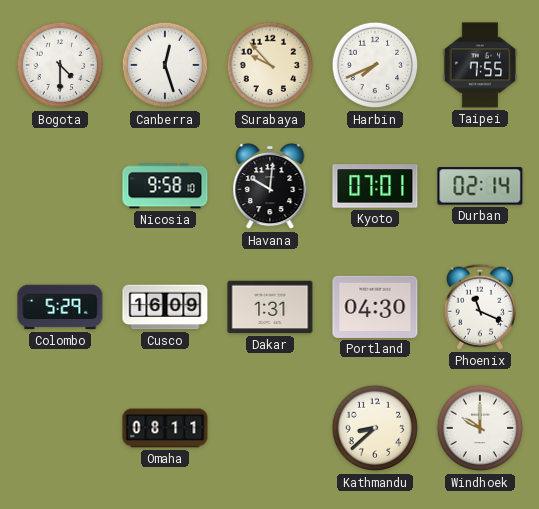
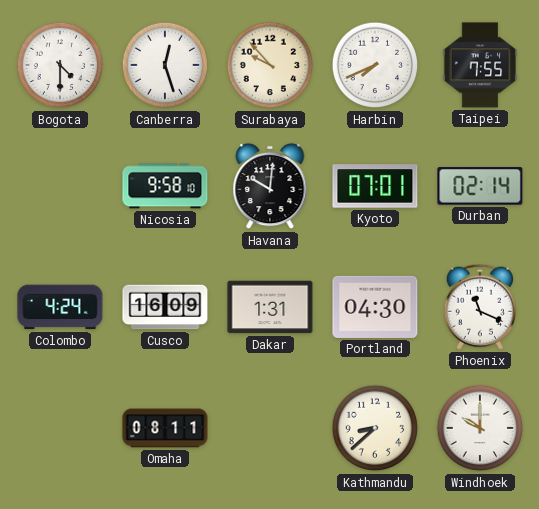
Colombo: 5:29 -> 4:24 (60, 307)
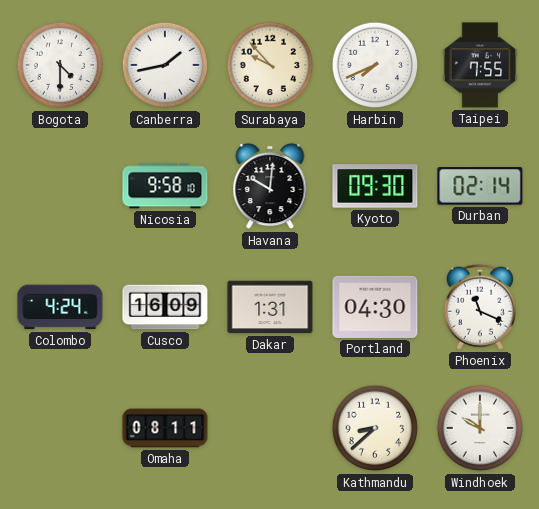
Canberra: 12:27 -> 1:43 (165, 65)
Kyoto: 07:01 -> 09:30 (375, 186)
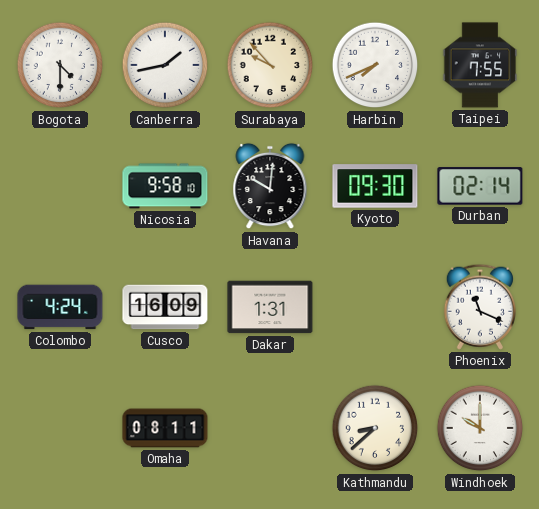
Portland: 04:30 -> none (375, 307)
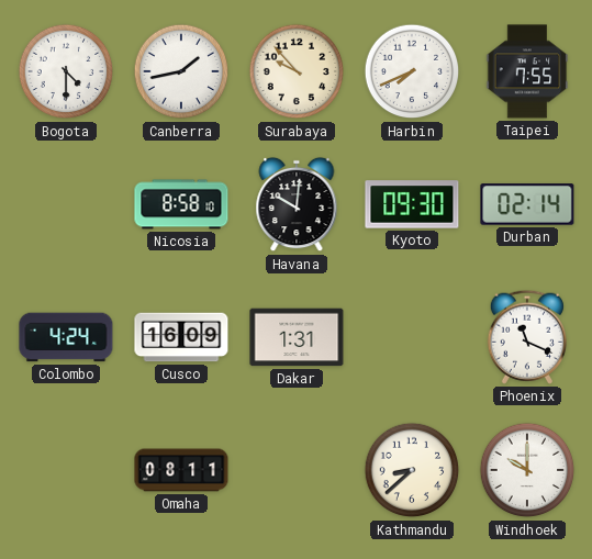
Nicosia: 9:58 -> 8:58 (181, 204)
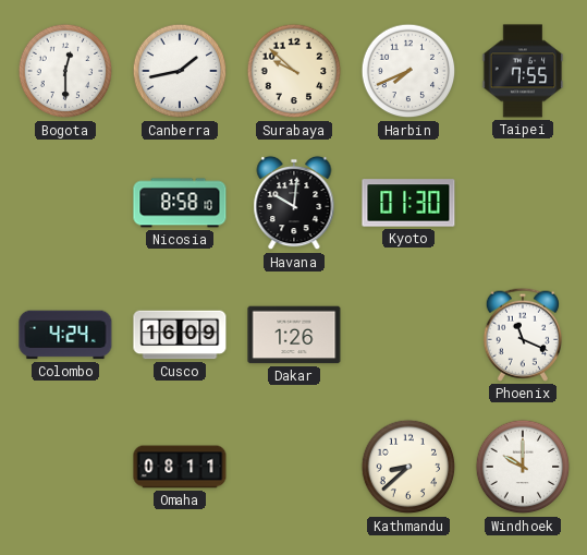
Bogota: 4:30 -> 12:30 (65, 71)
Surabaya: 9:53 -> 9:52 (294, 71)
Kyoto: 09:30 -> 01:30 (408, 203)
Durban: 02:14 -> none (527, 204)
Dakar: 1:31 -> 1:26 (294, 335)
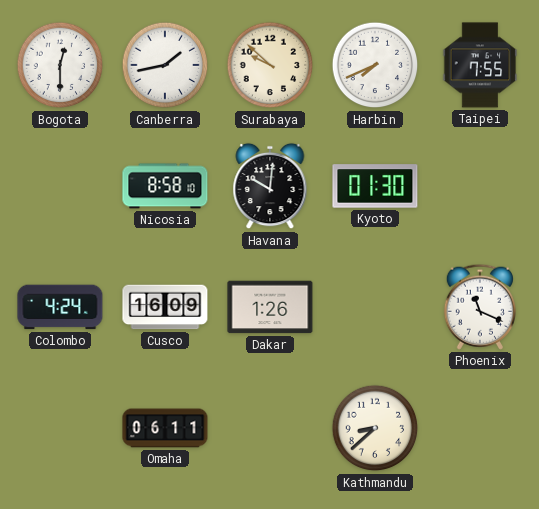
Omaha: 08:11 -> 06:11 (165, 428)
Windhoek: 10:00 -> none (523, 467)
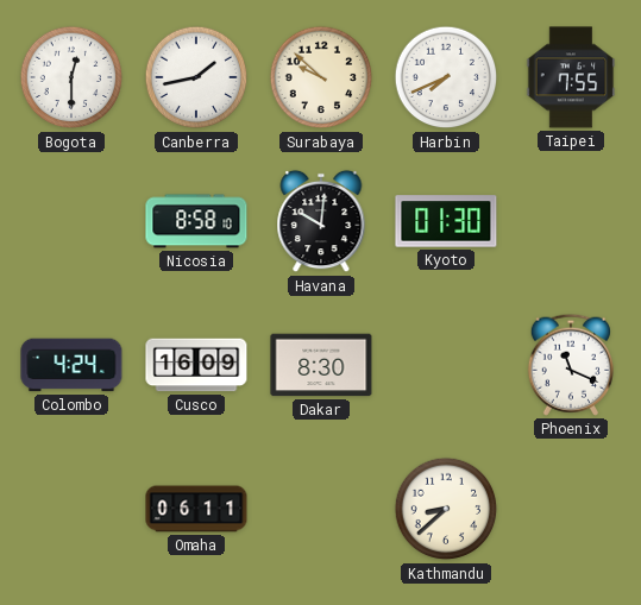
Dakar: 1:26 -> 8:30 (321, 365)
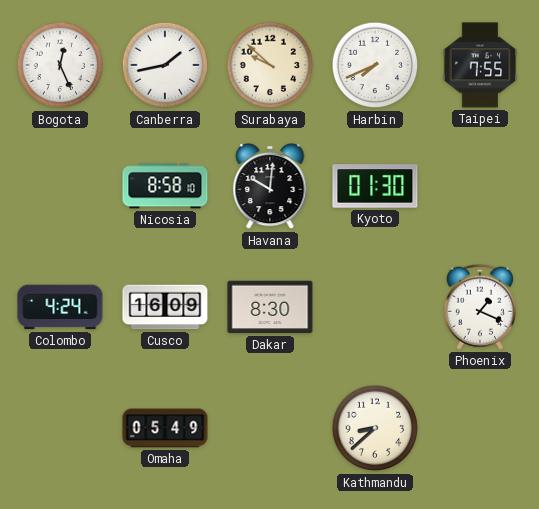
Bogota: 12:30 -> 12:26 (60, 65)
Phoenix: 11:19 -> 1:19 (480, 307)
Omaha: 06:11 -> 05:49 (165, 428)
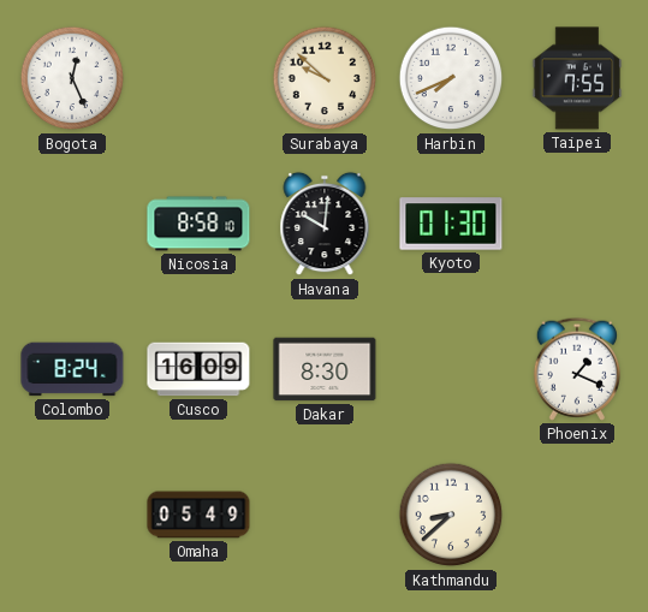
Canberra: 1:43 -> none (165, 65)
Colombo: 4:24 -> 8:24 (72, 369)
